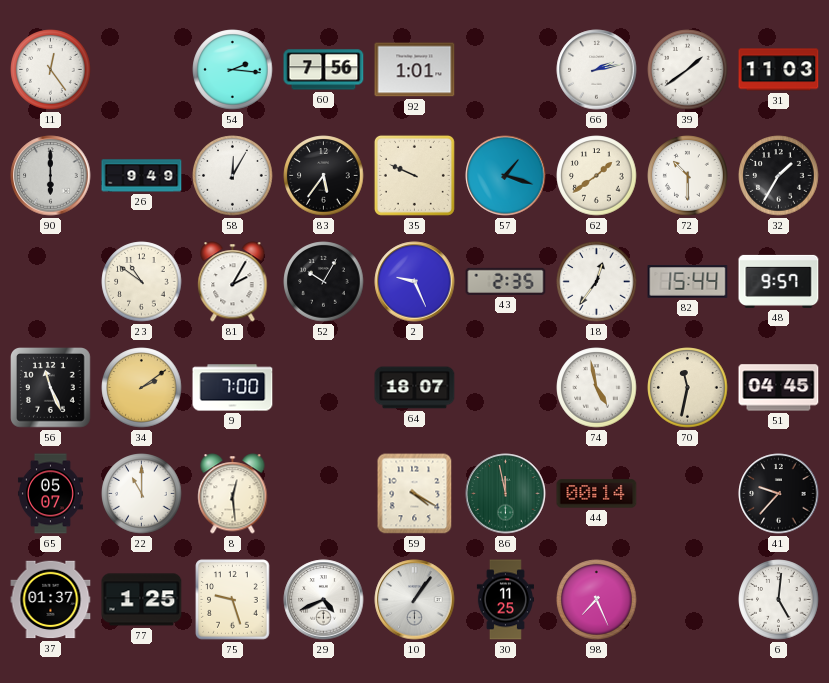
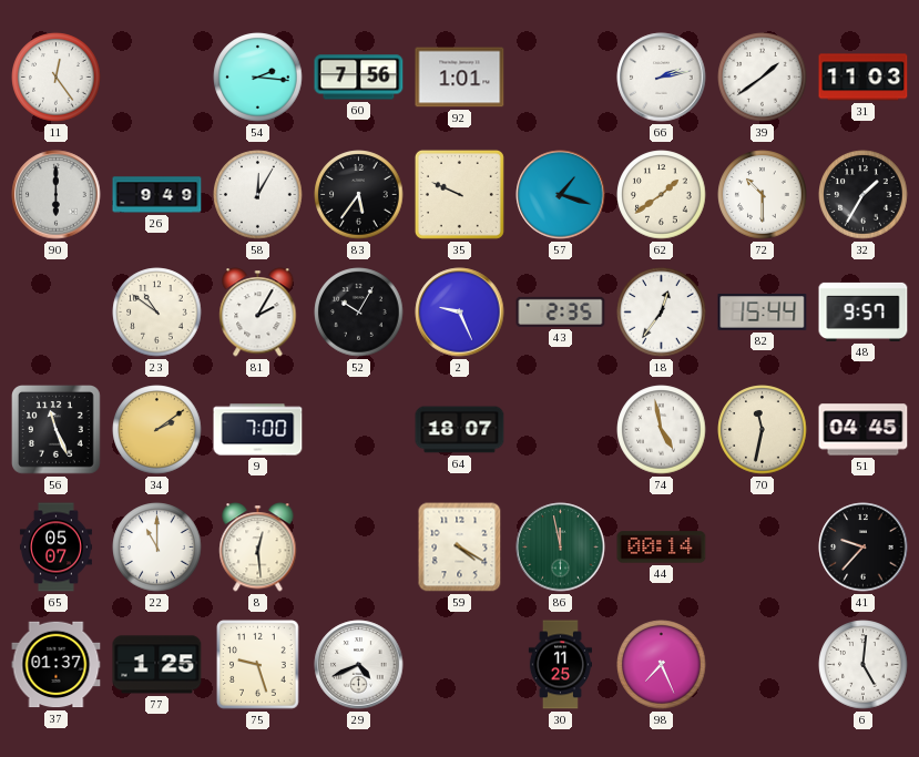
10: 1:06 -> none (415, 600)
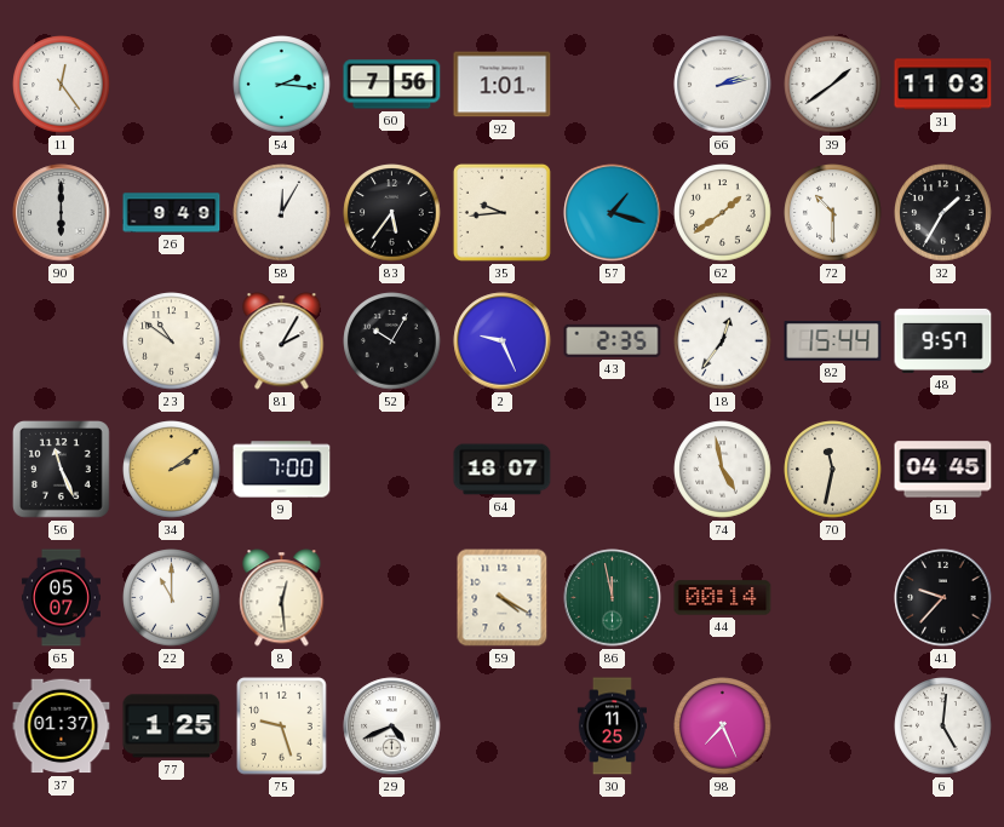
35: 9:49 -> 9:44 (501, 212)
